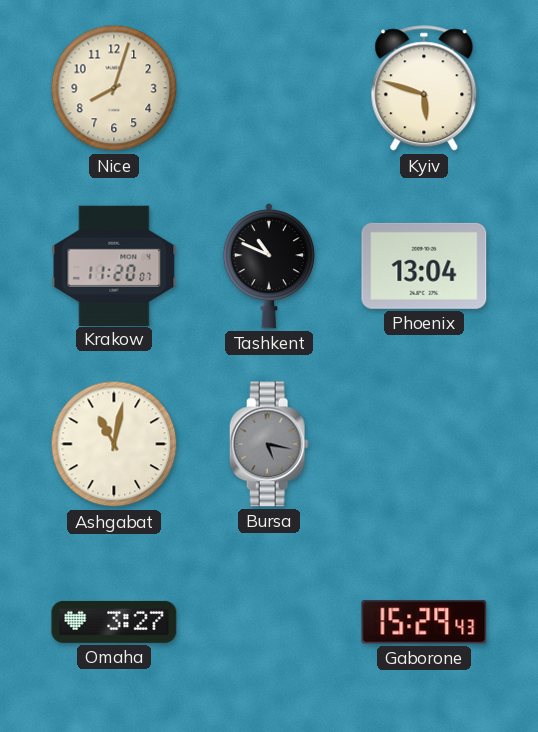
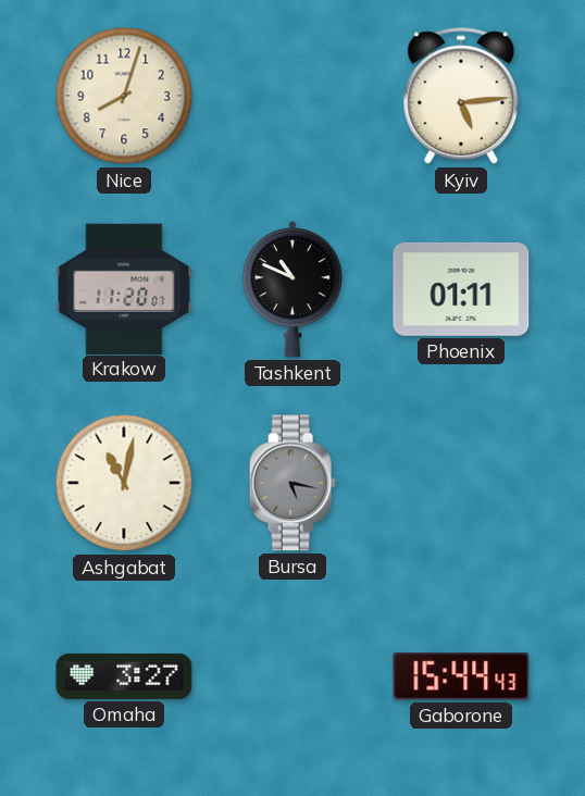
Kyiv: 5:48 -> 5:14 (461, 97)
Phoenix: 13:04 -> 01:11 (461, 289)
Gaborone: 15:29 -> 15:44 (461, 676)
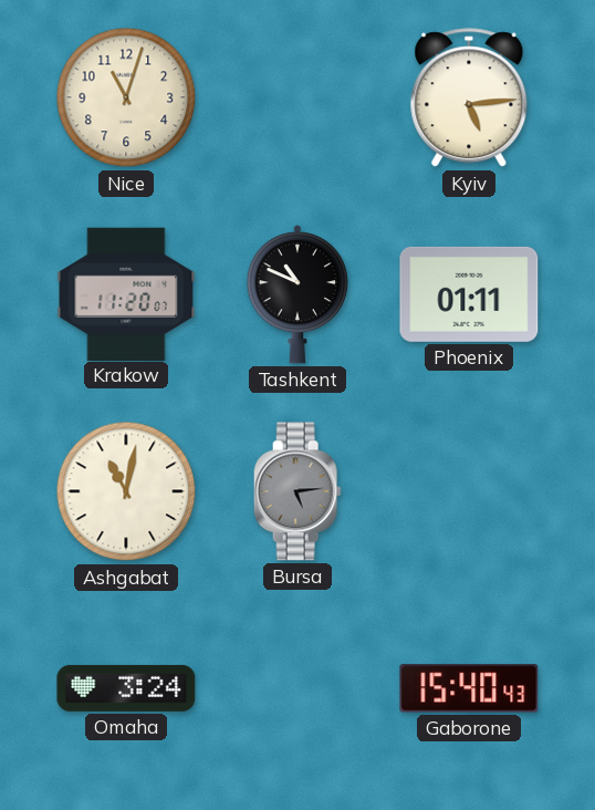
Nice: 8:03 -> 11:03 (126, 97)
Bursa: 5:17 -> 5:14 (297, 491)
Omaha: 3:27 -> 3:24 (126, 688)
Gaborone: 15:44 -> 15:40 (469, 688)
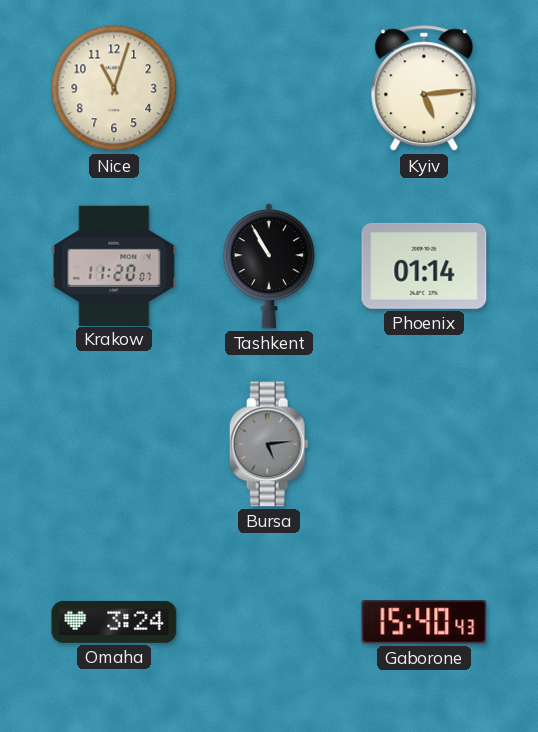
Tashkent: 10:49 -> 10:55 (268, 267)
Phoenix: 01:11 -> 01:14 (424, 266)
Ashgabat: 11:02 -> none (126, 491)
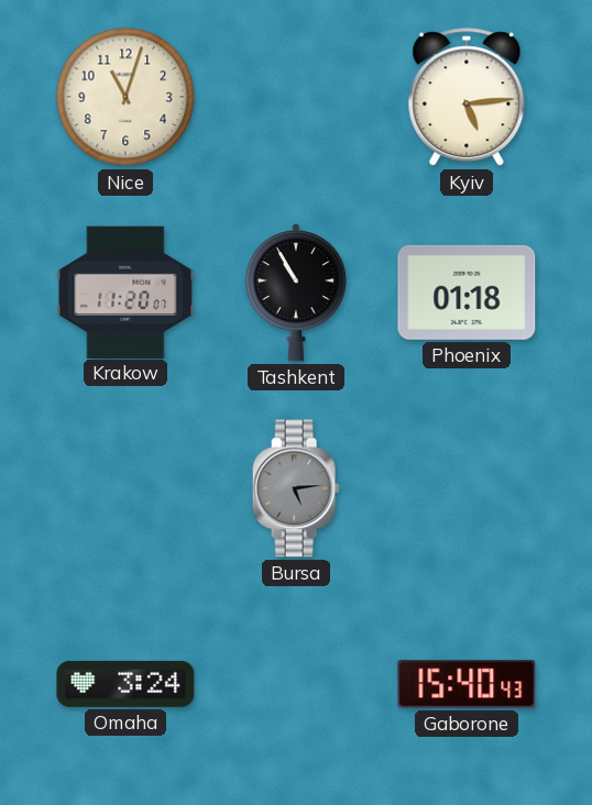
Phoenix: 01:14 -> 01:18 (467, 293)
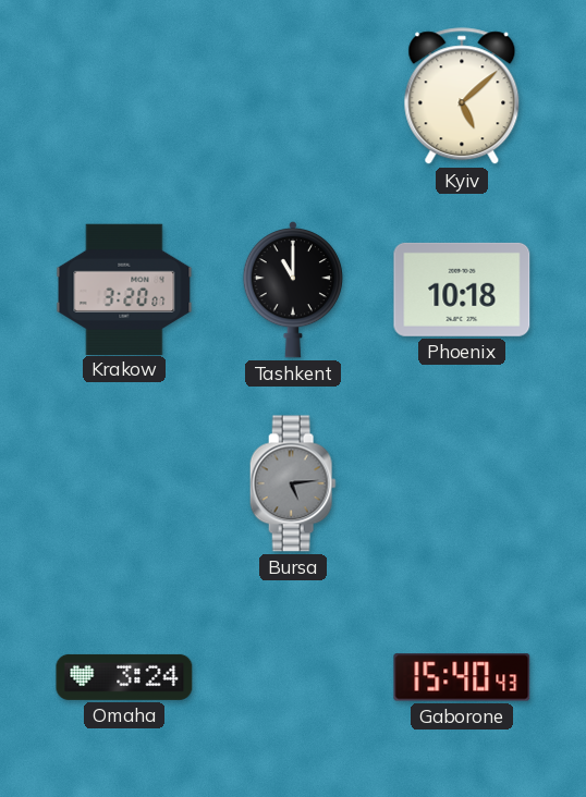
Nice: 11:03 -> none (125, 97)
Kyiv: 5:14 -> 5:08 (462, 97)
Krakow: 11:20 -> 3:20 (124, 289)
Tashkent: 10:55 -> 11:00 (292, 291)
Phoenix: 01:18 -> 10:18 (462, 290)
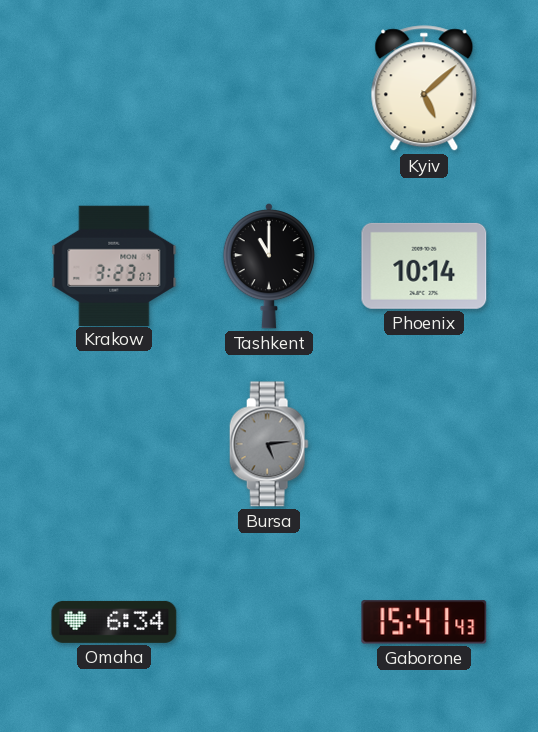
Krakow: 3:20 -> 3:23 (114, 265)
Phoenix: 10:18 -> 10:14 (424, 266)
Omaha: 3:24 -> 6:34 (114, 622)
Gaborone: 15:40 -> 15:41 (424, 622)
